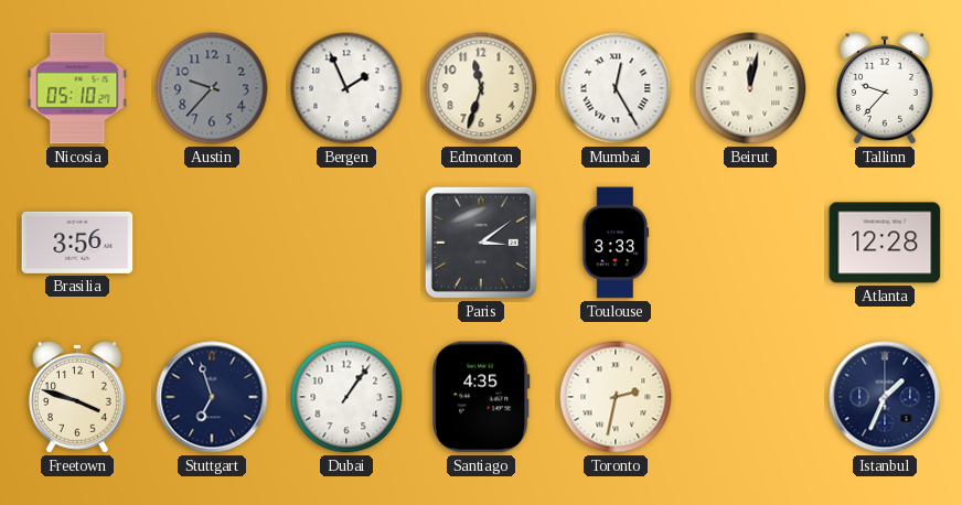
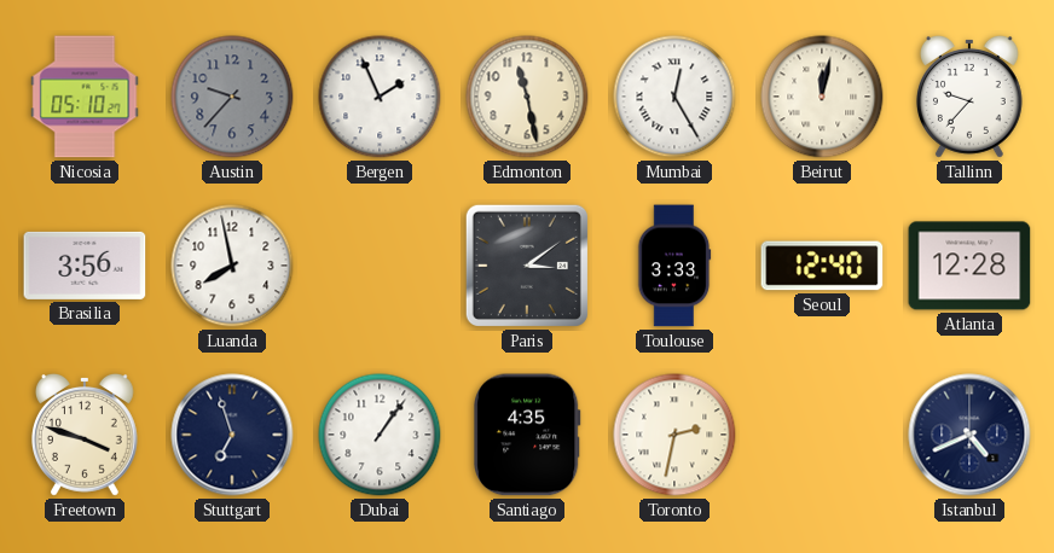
Edmonton: 11:33 -> 11:28 (527, 97)
Luanda: none -> 7:58 (232, 266)
Seoul: none -> 12:40 (822, 266)
Istanbul: 1:34 -> 4:41 (969, 435)
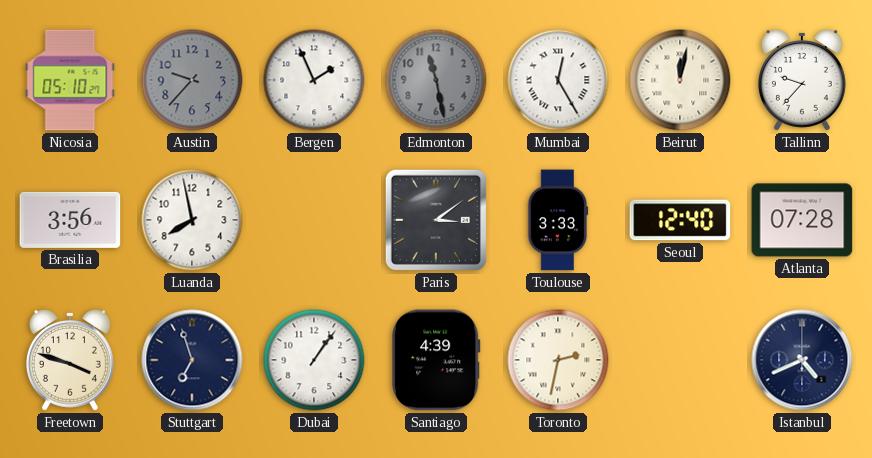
Edmonton dial: cream -> grey (436, 80)
Atlanta: 12:28 -> 07:28 (802, 220)
Santiago: 4:35 -> 4:39 (437, 360)
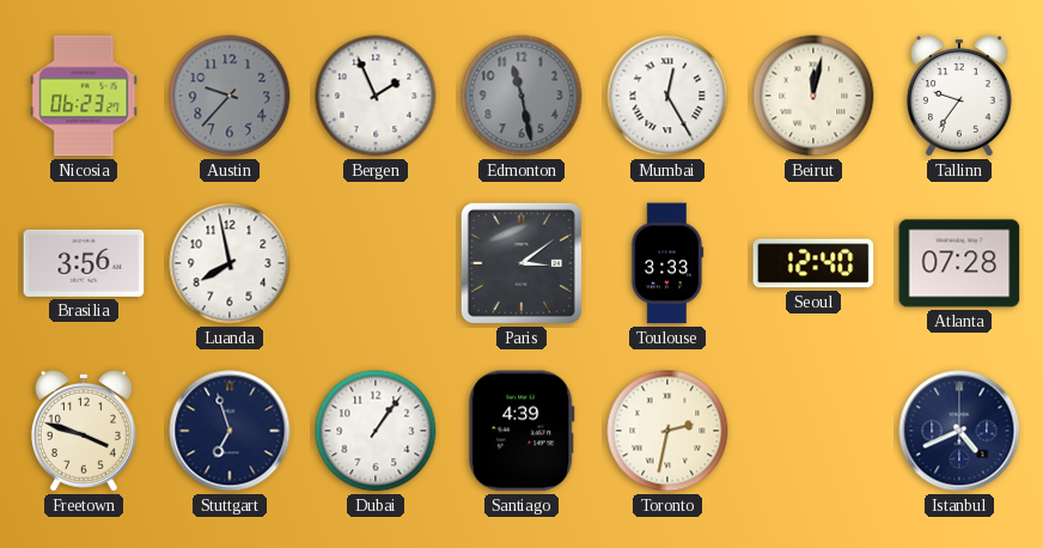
Nicosia: 05:10 -> 06:23 (84, 96)
Tallinn: 9:37 -> 9:36 (959, 97)
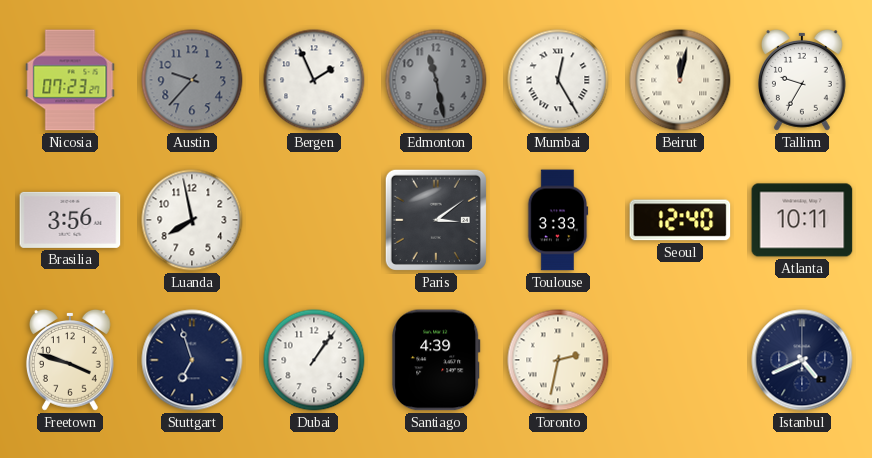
Nicosia: 06:23 -> 07:23 (70, 80)
Tallinn: 9:36 -> 9:35 (802, 81)
Atlanta: 07:28 -> 10:11 (802, 220)
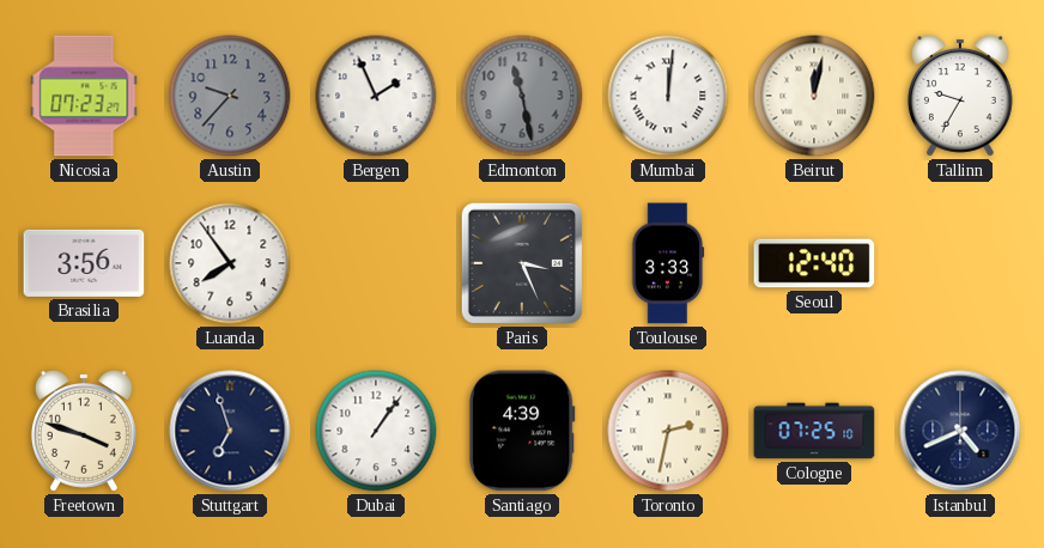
Mumbai: 12:25 -> 12:01 (668, 96)
Luanda: 7:58 -> 7:54 (230, 263)
Paris: 3:09 -> 3:26 (522, 263)
Atlanta: 10:11 -> none (802, 220)
Cologne: none -> 07:25 (814, 431)
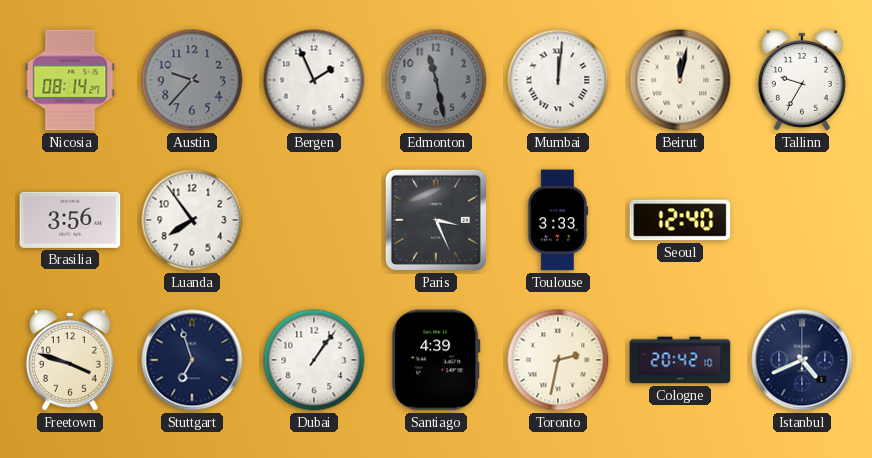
Nicosia: 07:23 -> 08:14 (70, 80)
Cologne: 07:25 -> 20:42 (680, 360)
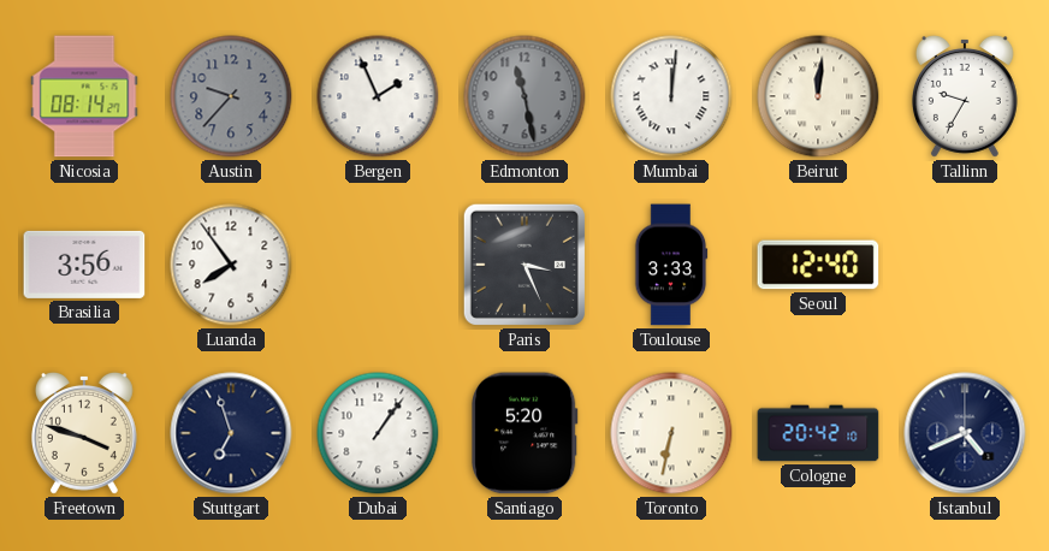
Beirut: 12:02 -> 12:01 (818, 96)
Santiago: 4:39 -> 5:20 (526, 433)
Toronto: 2:32 -> 6:32 (671, 433)
